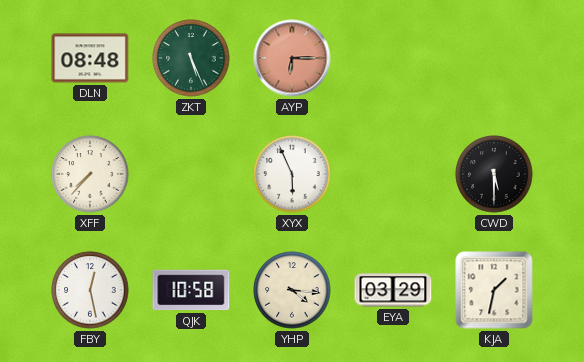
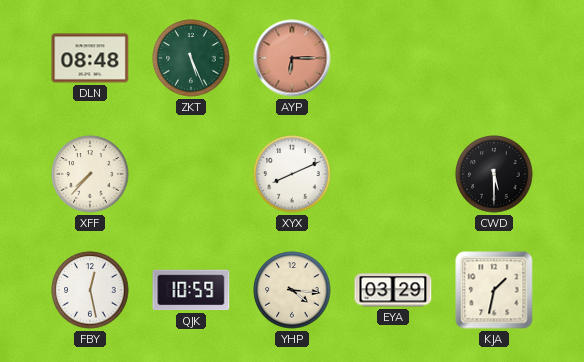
XYX: 5:56 -> 8:11 (292, 174)
QJK: 10:58 -> 10:59 (191, 290)
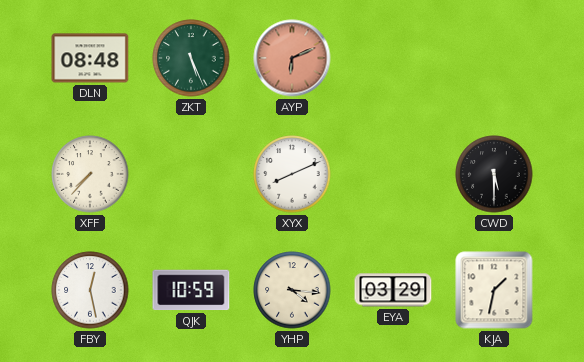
AYP: 6:15 -> 6:11 (292, 58)
